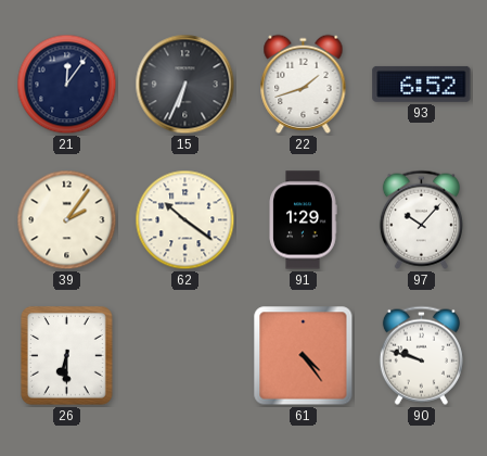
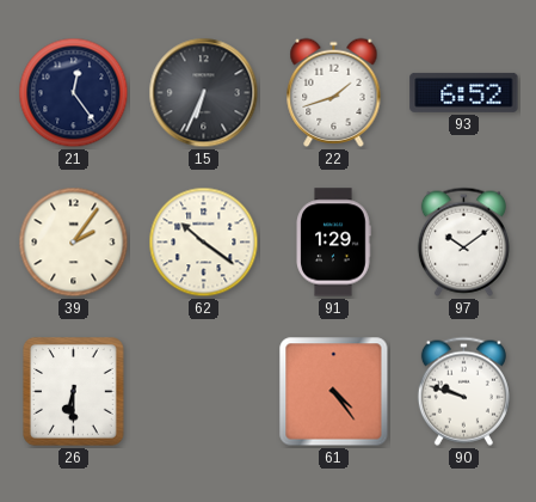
21: 12:06 -> 12:24 (74, 93)
97: 10:07 -> 10:09 (463, 241)
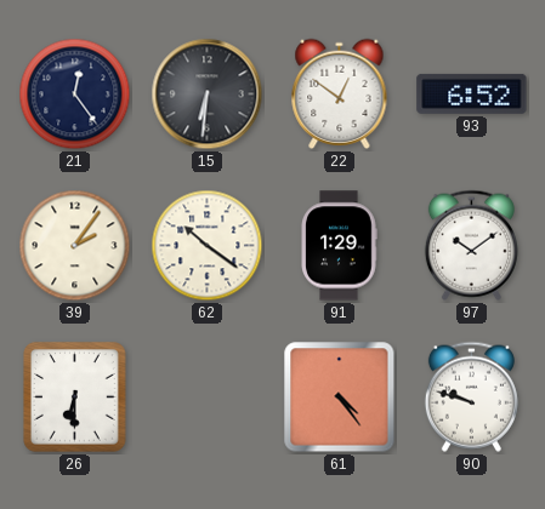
15: 6:34 -> 6:31 (208, 95)
22: 1:42 -> 12:51 (340, 93)
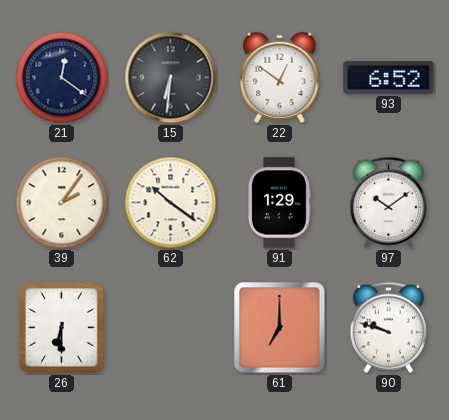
21: 12:24 -> 12:21 (62, 78)
61: 4:24 -> 7:00 (280, 328)
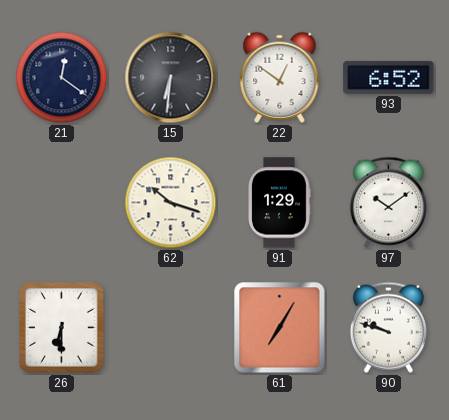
39: 2:06 -> none (62, 203)
62: 10:21 -> 10:18 (171, 203)
61: 7:00 -> 7:05 (280, 328)
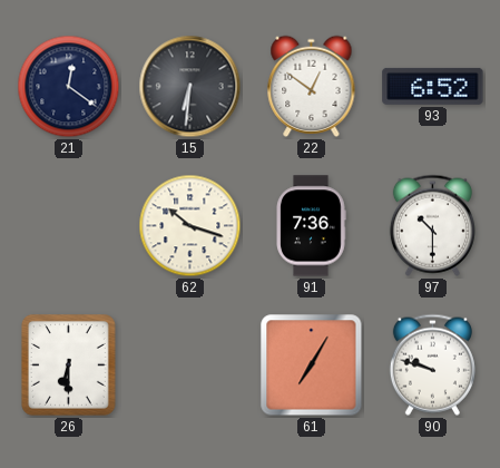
91: 1:29 -> 7:36 (311, 226)
97: 10:09 -> 10:30 (432, 225)
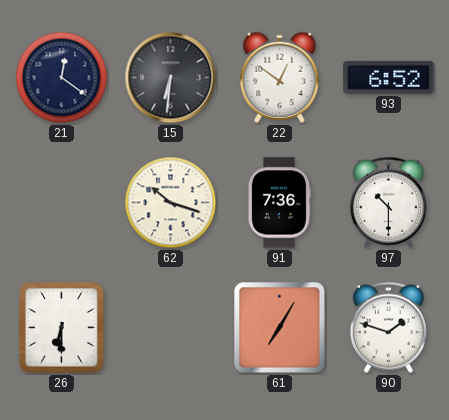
90: 9:48 -> 1:48 (388, 327)
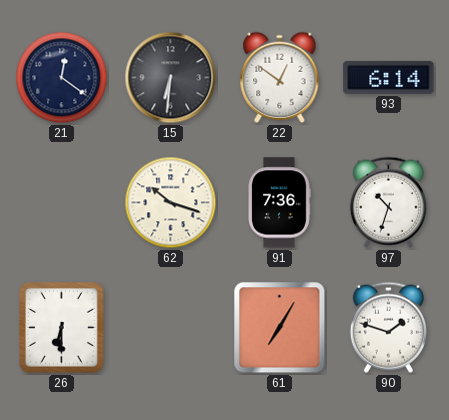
93: 6:52 -> 6:14 (389, 77)
97: 10:30 -> 10:33 (388, 202)
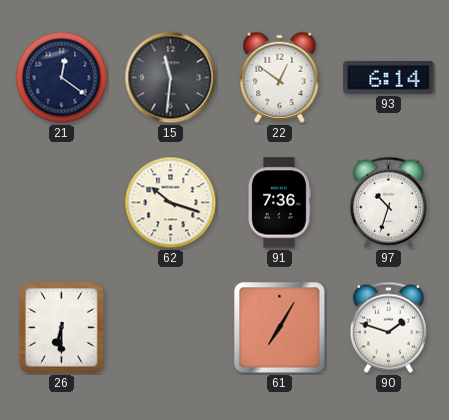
15: 6:31 -> 11:31 (171, 78)
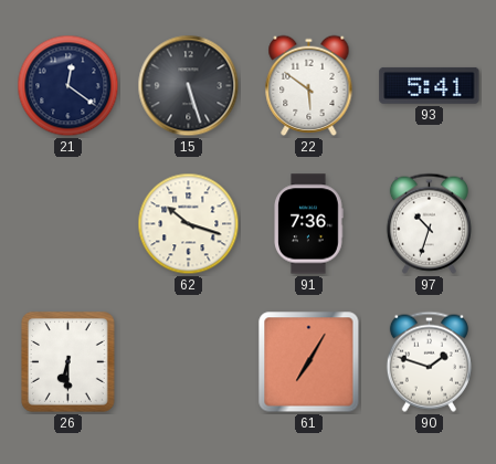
15: 11:31 -> 5:27 (189, 86)
22: 12:51 -> 5:51 (309, 85)
93: 6:14 -> 5:41 (430, 85)
